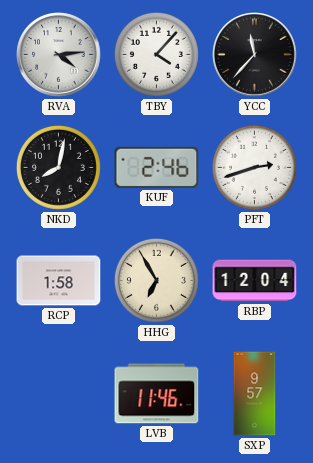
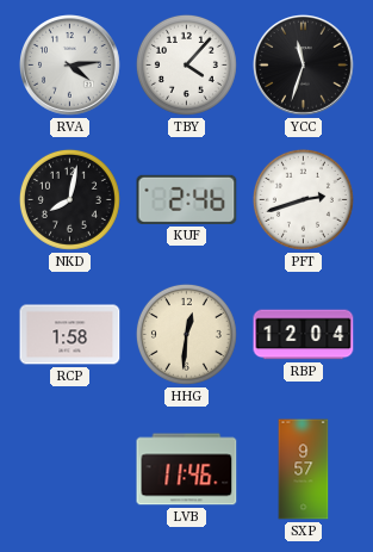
YCC: 11:37 -> 11:33 (304, 66)
HHG: 6:55 -> 12:31 (186, 334)
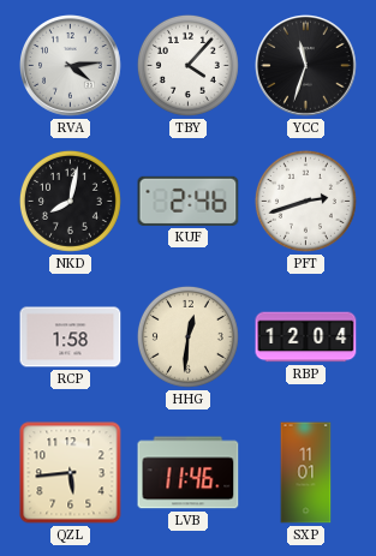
QZL: none -> 5:44 (71, 473)
SXP: 9:57 -> 11:01 (306, 473)
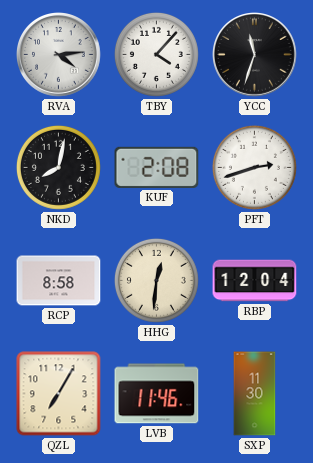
KUF: 2:46 -> 2:08 (157, 167)
RCP: 1:58 -> 8:58 (59, 281)
QZL: 5:44 -> 7:05 (59, 394)
SXP: 11:01 -> 11:30 (255, 394)
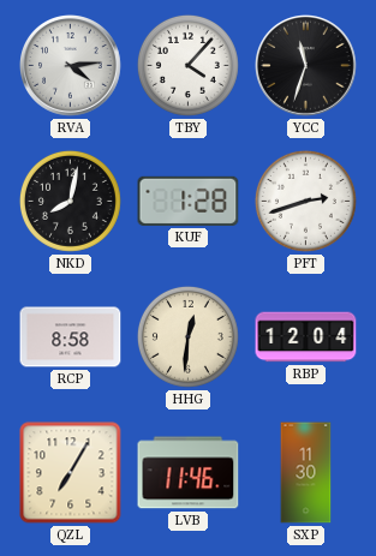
KUF: 2:08 -> 1:28 (189, 201)
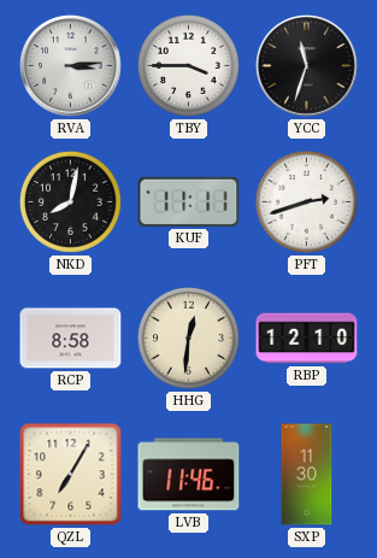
RVA: 4:14 -> 3:14 (71, 66)
TBY: 4:07 -> 3:45 (188, 65)
KUF: 1:28 -> 11:11 (189, 201)
RBP: 12:04 -> 12:10 (307, 339)
